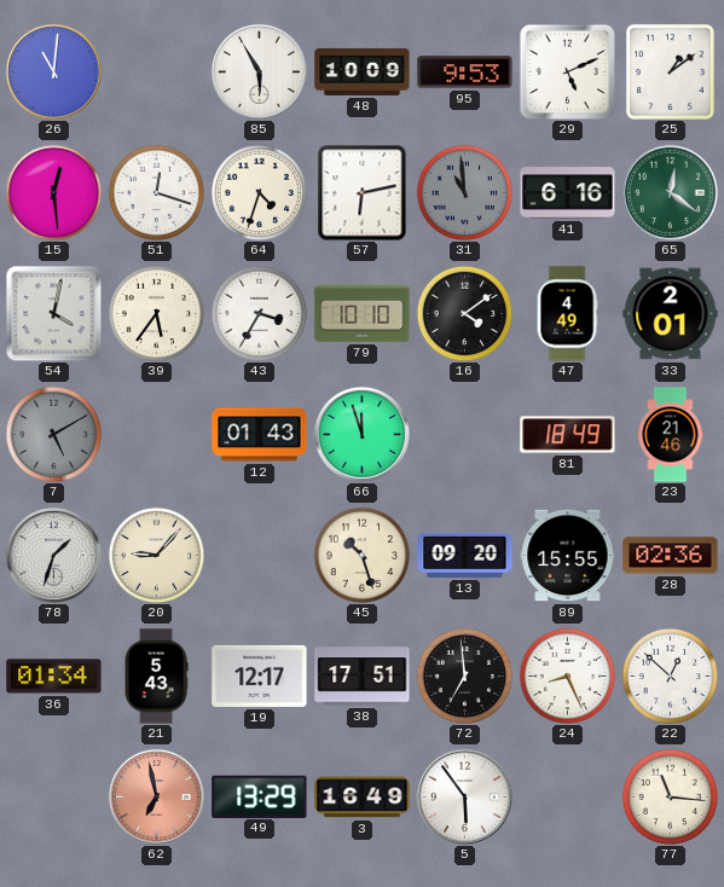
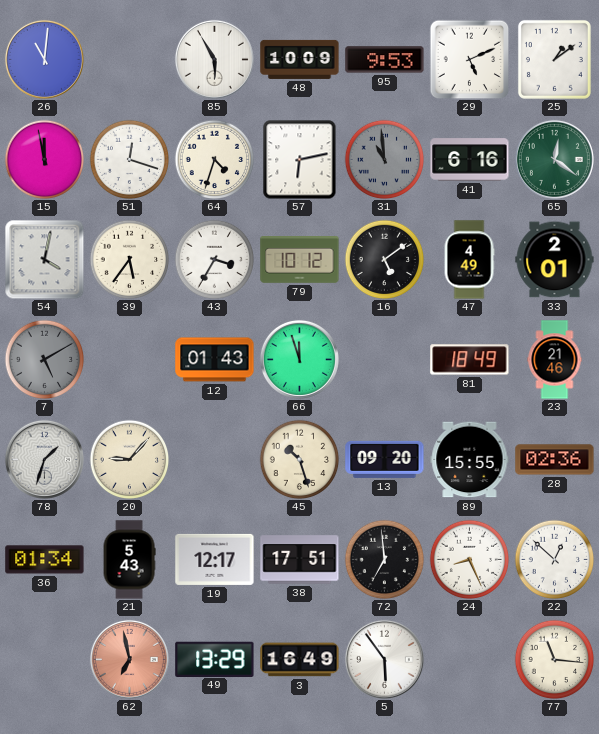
15: 12:29 -> 11:58 (44, 159)
79: 10:10 -> 10:12 (300, 260)
16: 4:09 -> 5:09 (384, 259)
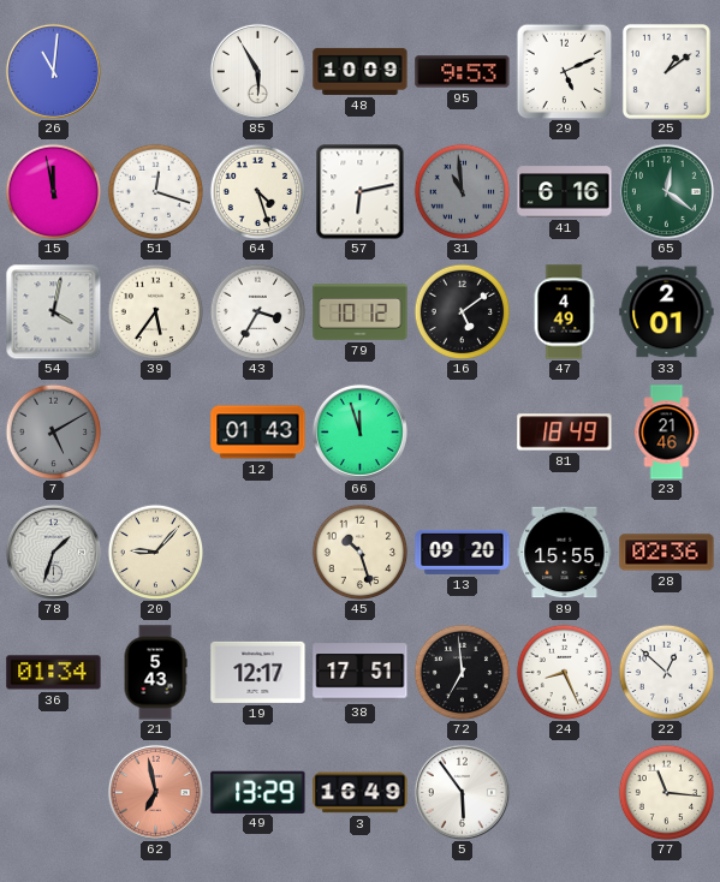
64: 4:33 -> 4:27 (257, 191)
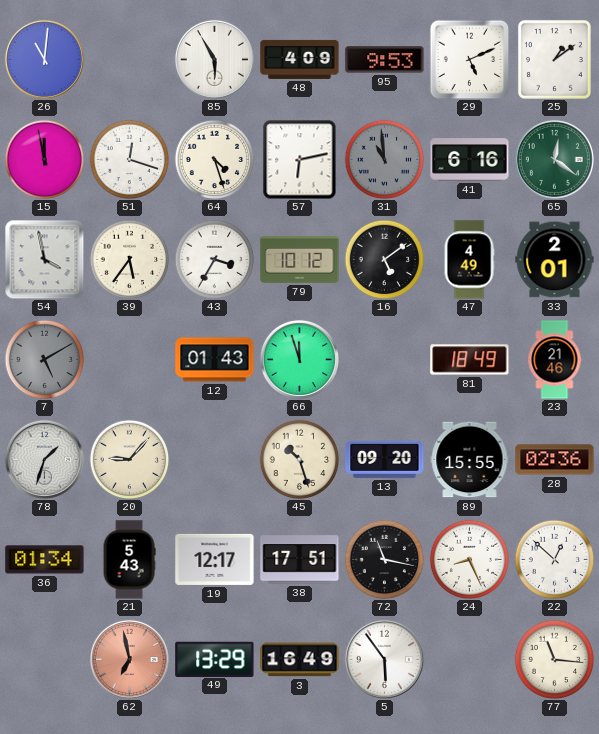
48: 10:09 -> 4:09 (300, 59)
54: 4:02 -> 3:58 (44, 259)
72: 6:59 -> 11:17 (384, 559)
